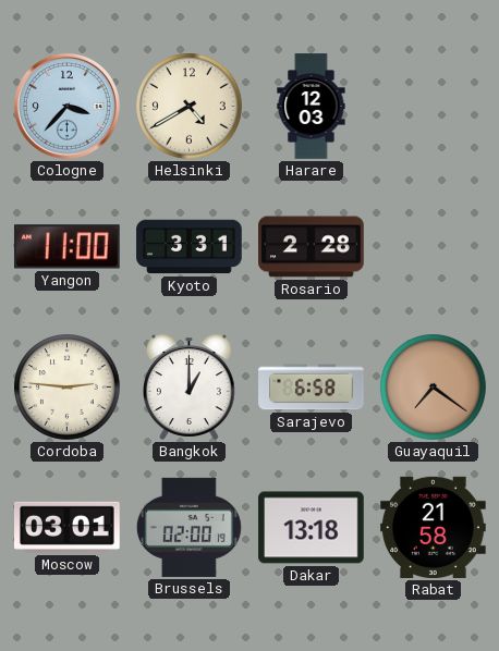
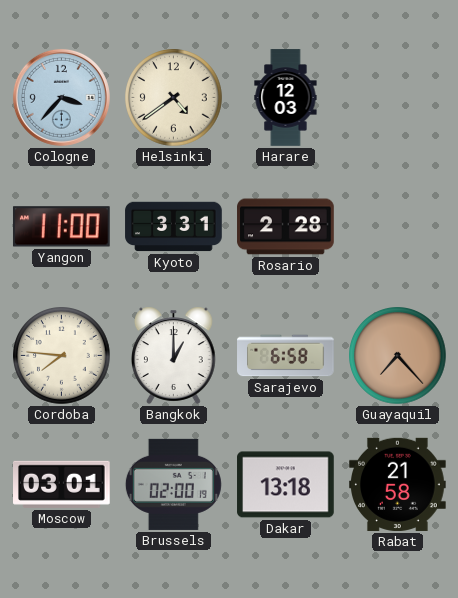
Helsinki: 4:40 -> 4:39 (174, 98)
Cordoba: 2:46 -> 7:46 (62, 356)
Guayaquil: 7:21 -> 7:23 (398, 356)
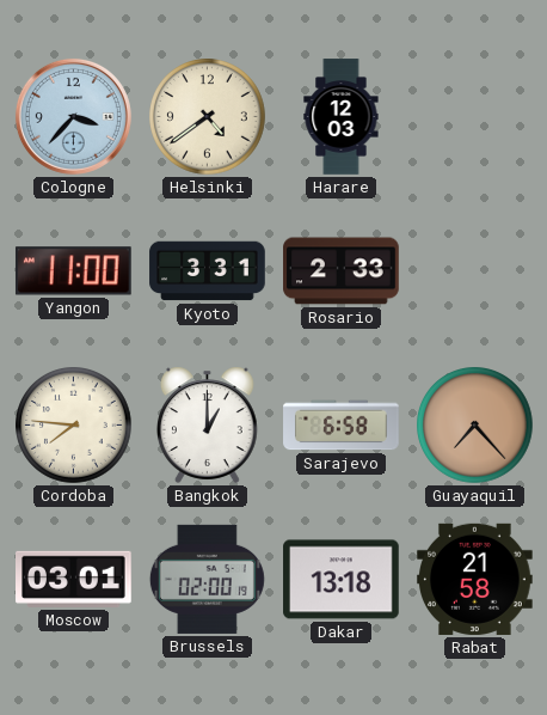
Rosario: 2:28 -> 2:33 (342, 271)
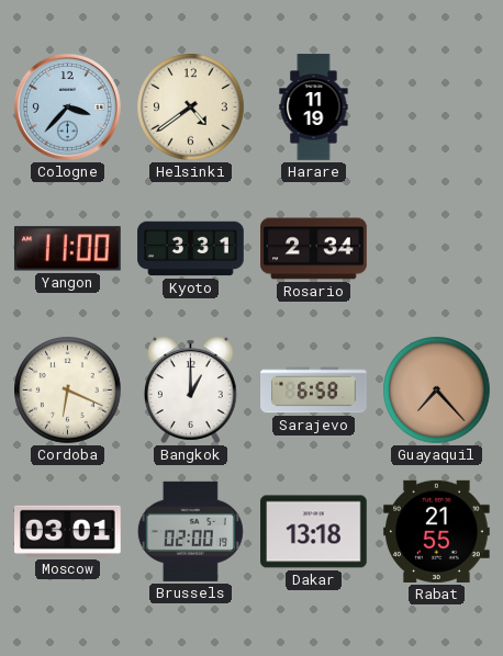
Harare: 12:03 -> 11:19 (314, 108)
Rosario: 2:33 -> 2:34 (314, 249)
Cordoba: 7:46 -> 6:19 (68, 391)
Rabat: 21:58 -> 21:55 (437, 531)
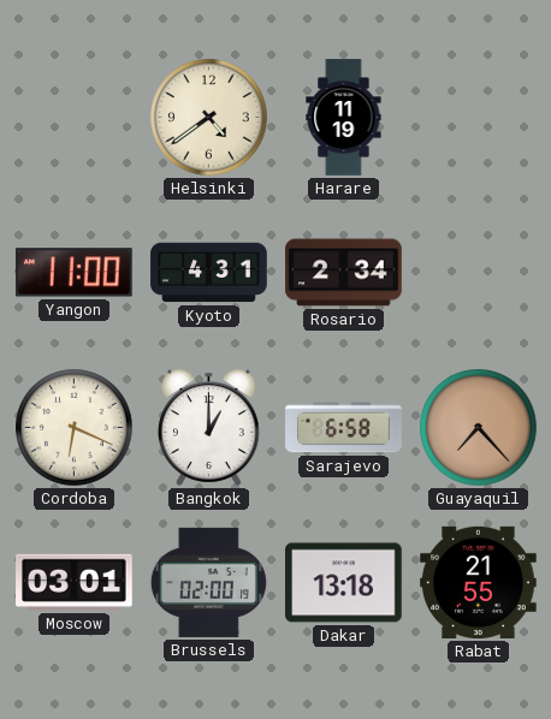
Cologne: 3:37 -> none (67, 106)
Kyoto: 3:31 -> 4:31 (209, 273)
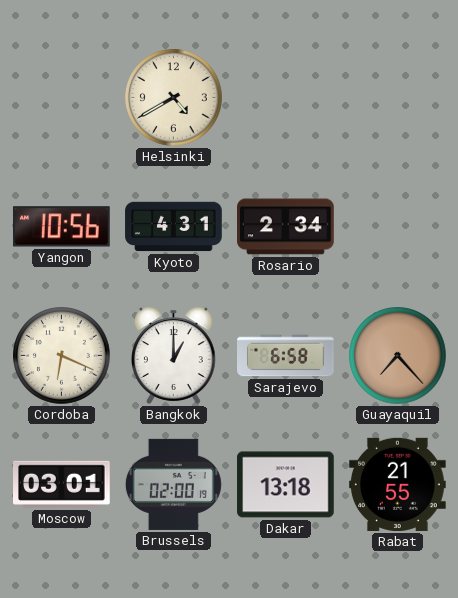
Helsinki: 4:39 -> 4:40 (174, 98)
Harare: 11:19 -> none (344, 118)
Yangon: 11:00 -> 10:56 (61, 227)
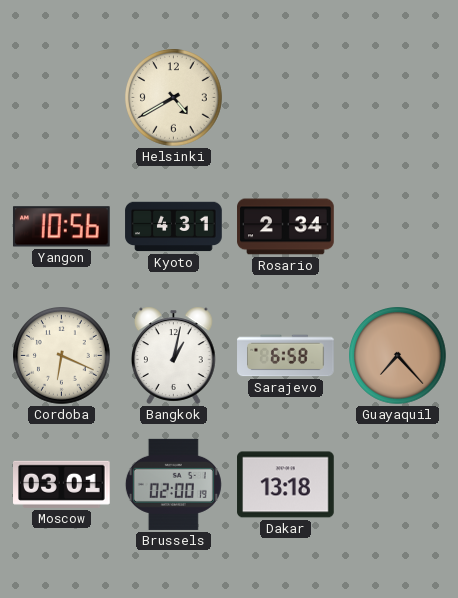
Bangkok: 1:00 -> 1:02 (174, 355)
Rabat: 21:55 -> none (398, 484)
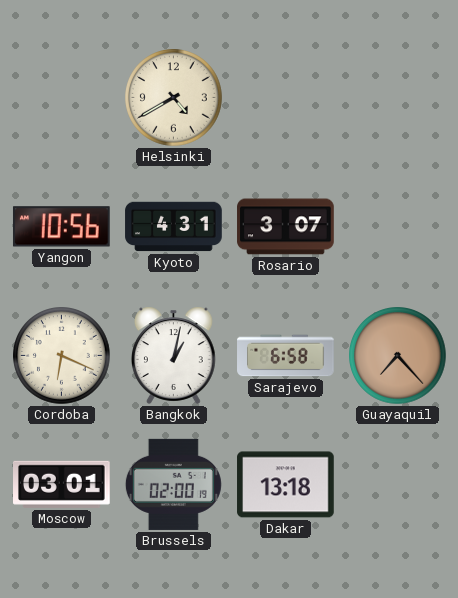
Rosario: 2:34 -> 3:07 (286, 227)
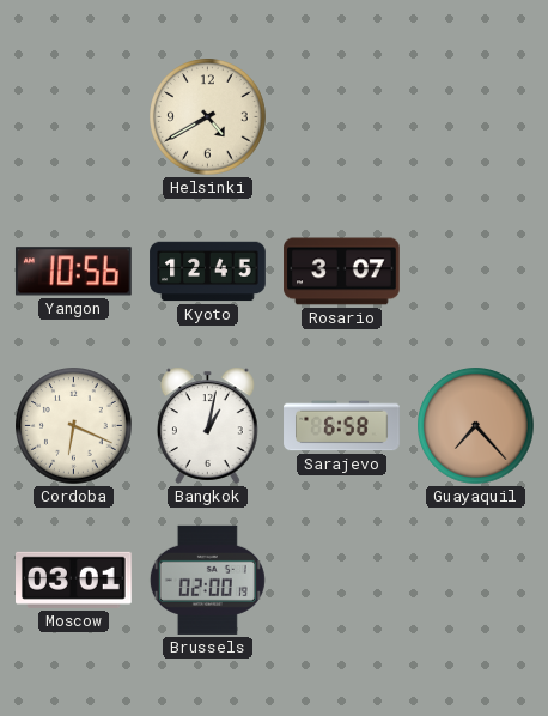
Kyoto: 4:31 -> 12:45 (208, 272)
Dakar: 13:18 -> none (286, 485)
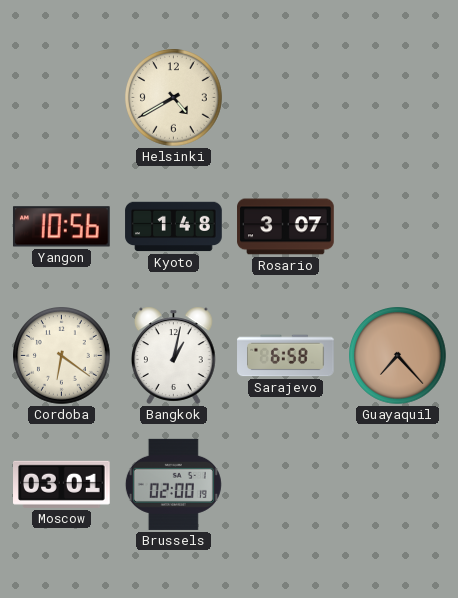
Kyoto: 12:45 -> 1:48 (174, 227)
Cordoba: 6:19 -> 6:21 (62, 356)
